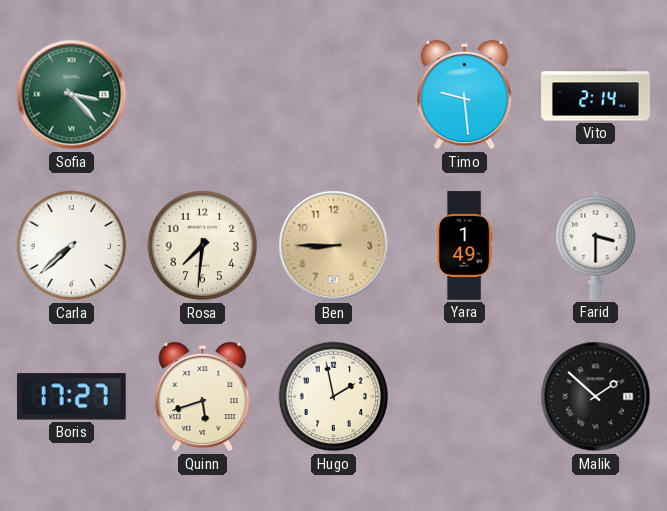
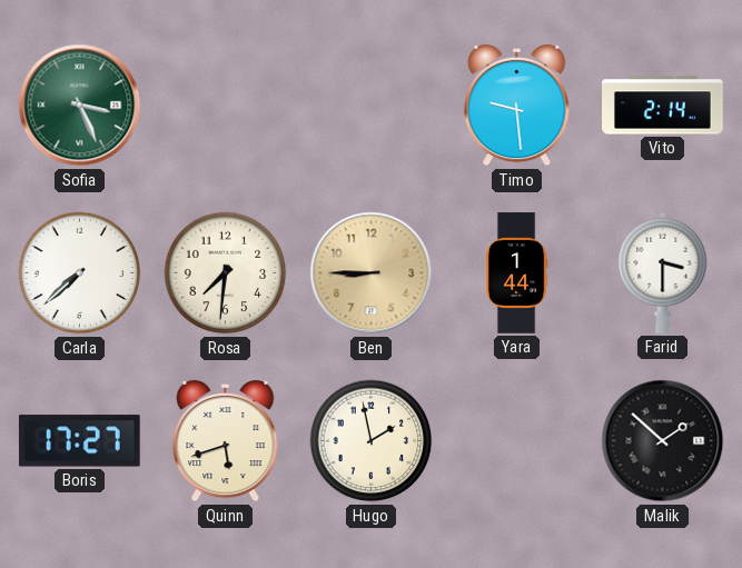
Sofia: 3:23 -> 3:26 (80, 106)
Yara: 1:49 -> 1:44 (516, 273)
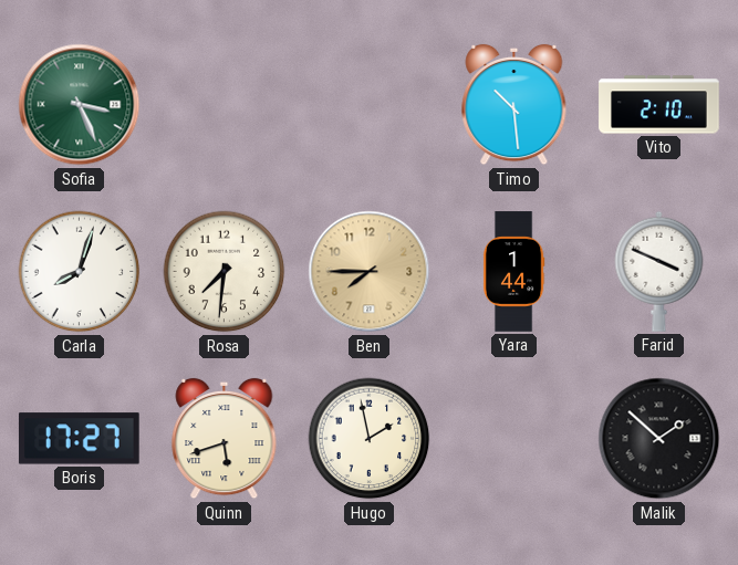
Timo: 9:29 -> 10:29 (514, 105)
Vito: 2:14 -> 2:10 (659, 105)
Carla: 7:38 -> 8:03 (80, 272)
Ben: 8:45 -> 7:45 (370, 272)
Farid: 3:30 -> 3:49 (659, 271)
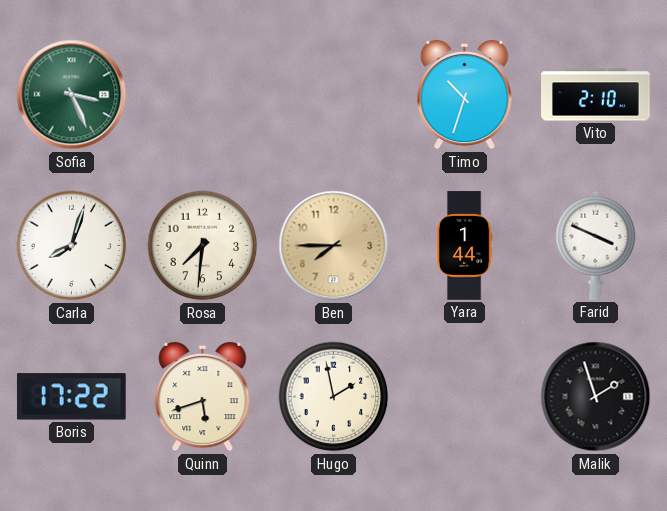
Timo: 10:29 -> 10:33 (465, 95)
Boris: 17:27 -> 17:22 (72, 397)
Malik: 1:52 -> 1:57 (596, 397)
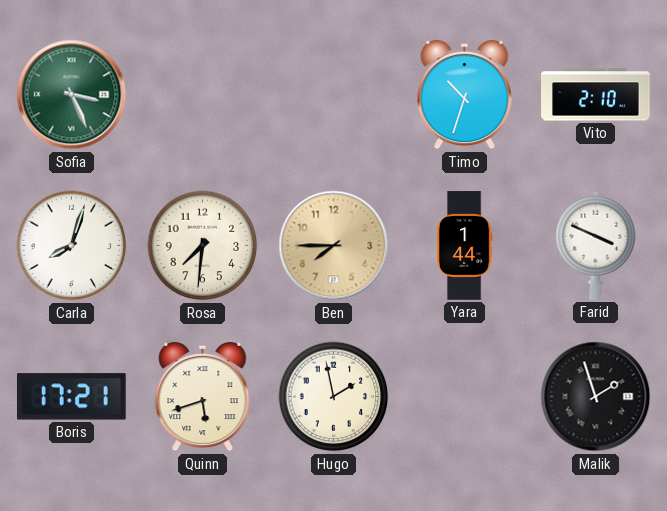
Boris: 17:22 -> 17:21 (72, 397)
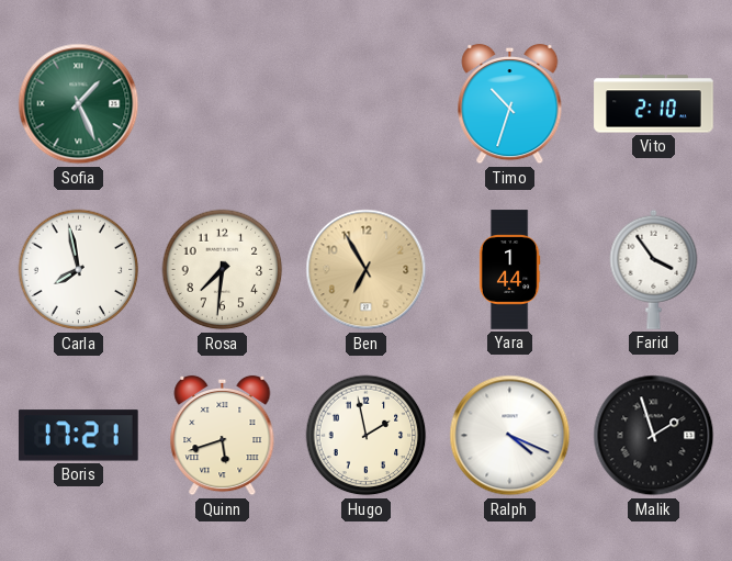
Sofia: 3:26 -> 1:26 (79, 104)
Carla: 8:03 -> 7:58 (79, 270)
Ben: 7:45 -> 6:55 (367, 270)
Farid: 3:49 -> 3:54 (654, 269)
Ralph: none -> 4:19 (510, 436)
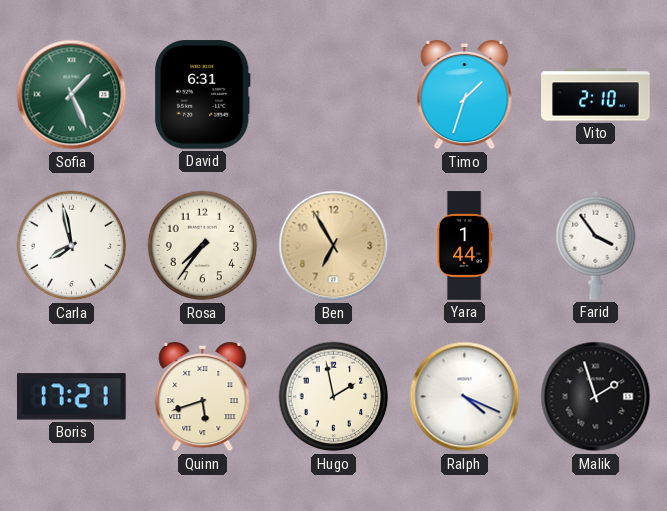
David: none -> 6:31 (203, 95)
Timo: 10:33 -> 1:33 (465, 95)
Rosa: 7:31 -> 7:36 (203, 246)
